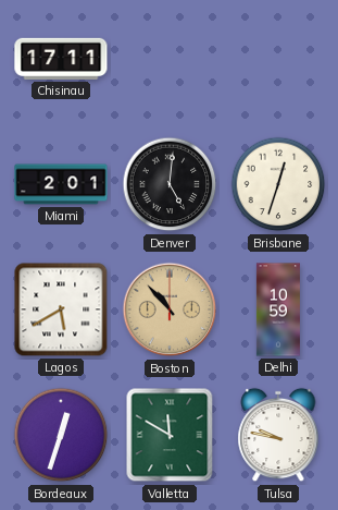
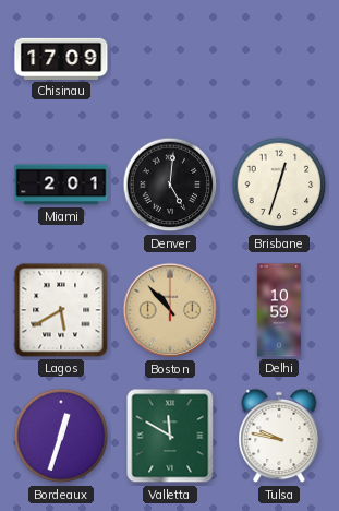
Chisinau: 17:11 -> 17:09 (61, 59)
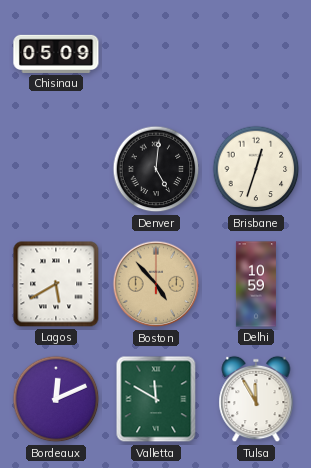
Chisinau: 17:09 -> 05:09 (56, 54)
Miami: 2:01 -> none (61, 185)
Boston: 10:53 -> 4:53 (156, 284)
Bordeaux: 12:33 -> 12:11 (56, 399)
Tulsa: 9:47 -> 11:55 (256, 399)
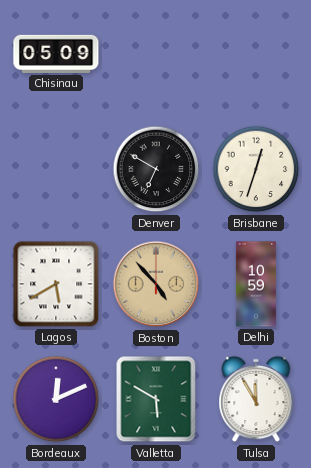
Denver: 5:01 -> 6:50 (156, 169)
Valletta: 11:50 -> 5:50 (156, 399)
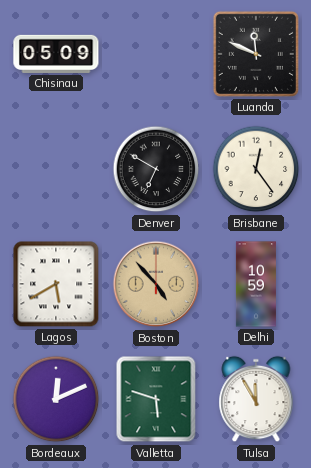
Luanda: none -> 11:49 (256, 54)
Brisbane: 12:33 -> 12:24 (256, 169)
Valletta: 5:50 -> 5:48 (156, 399)
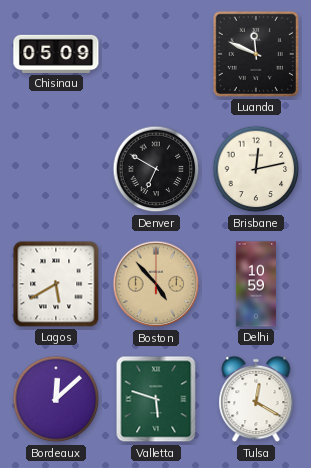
Brisbane: 12:24 -> 12:13 (256, 169)
Bordeaux: 12:11 -> 12:08 (56, 399)
Tulsa: 11:55 -> 12:20 (256, 399)
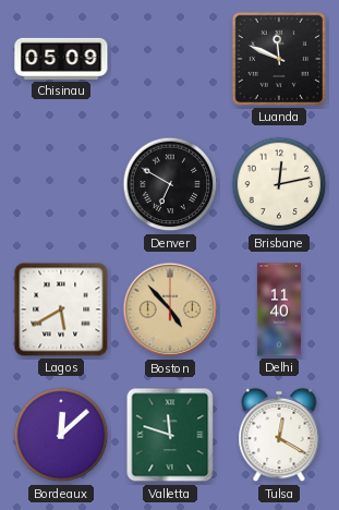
Delhi: 10:59 -> 11:40 (279, 309)
Valletta: 5:48 -> 11:48 (170, 435)
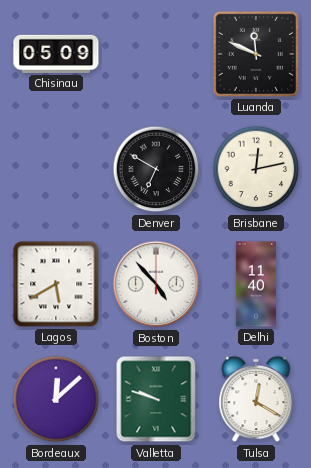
Boston dial: champagne -> white (156, 284)
Valletta: 11:48 -> 9:48 (156, 399)
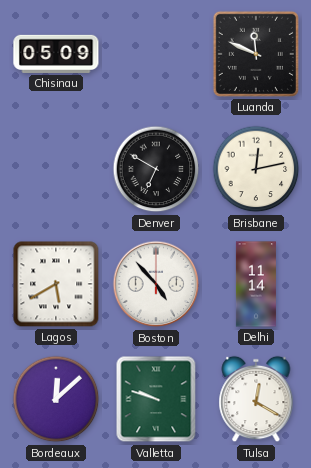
Delhi: 11:40 -> 11:14 (256, 284)
